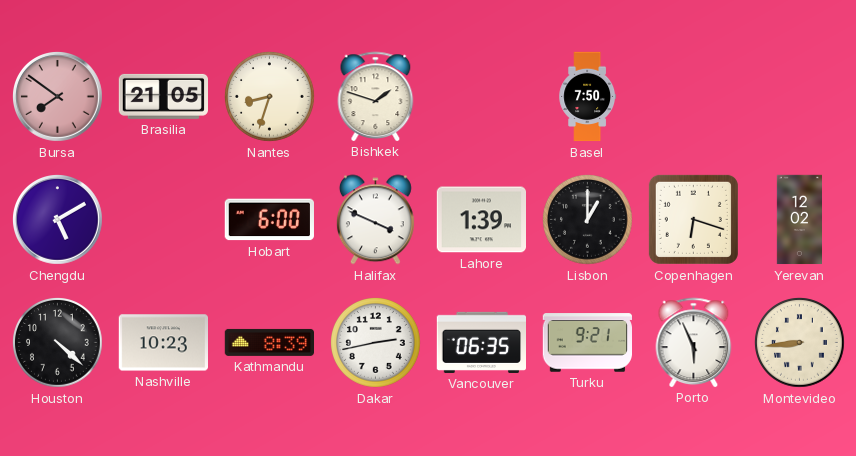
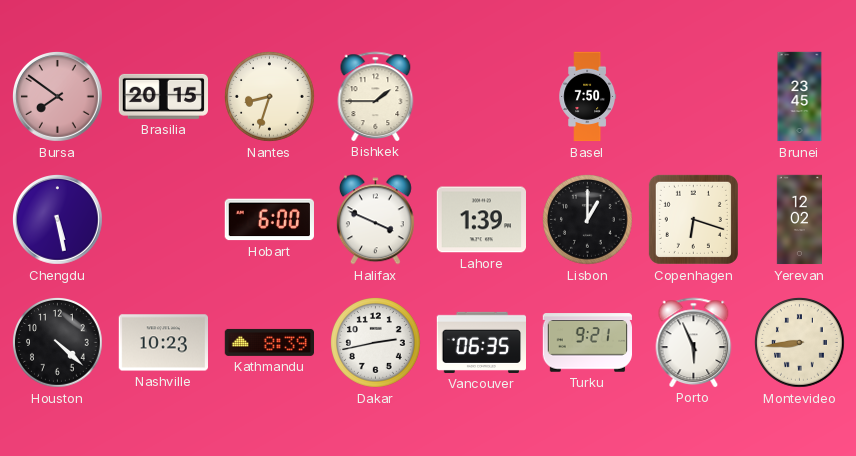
Brasilia: 21:05 -> 20:15 (163, 96)
Bishkek: 1:48 -> 1:45 (376, 96)
Brunei: none -> 23:45 (800, 97)
Chengdu: 5:10 -> 5:28 (58, 220)
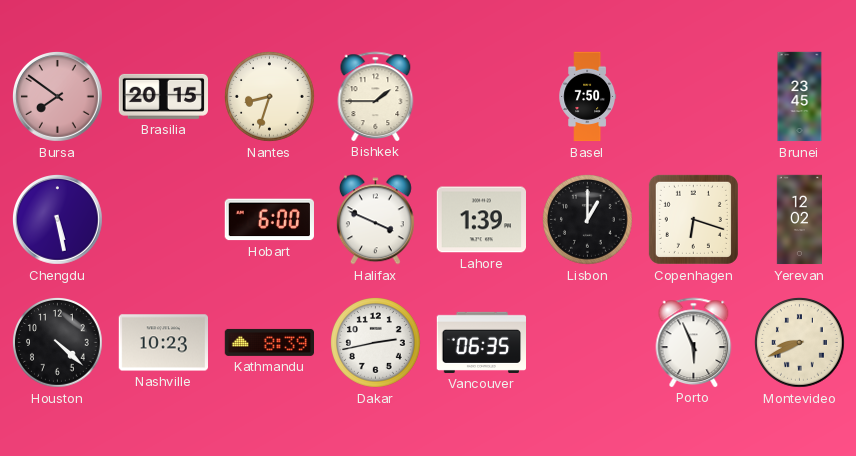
Turku: 9:21 -> none (587, 343)
Montevideo: 8:44 -> 8:41 (800, 343)
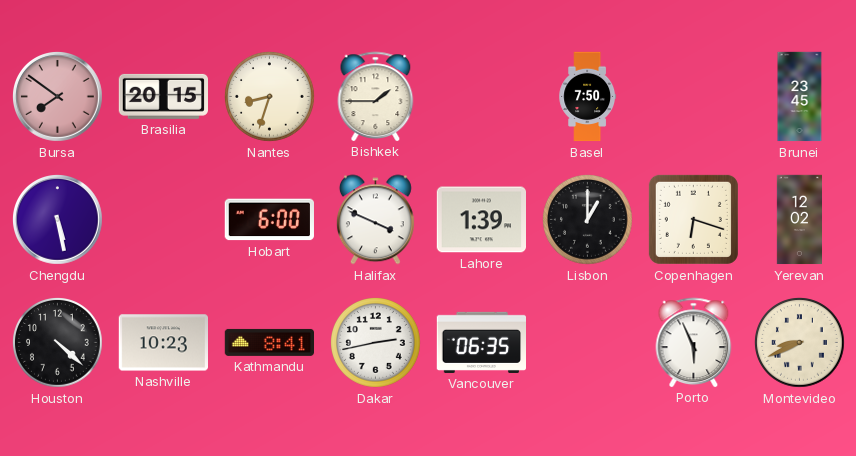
Kathmandu: 8:39 -> 8:41 (269, 342)
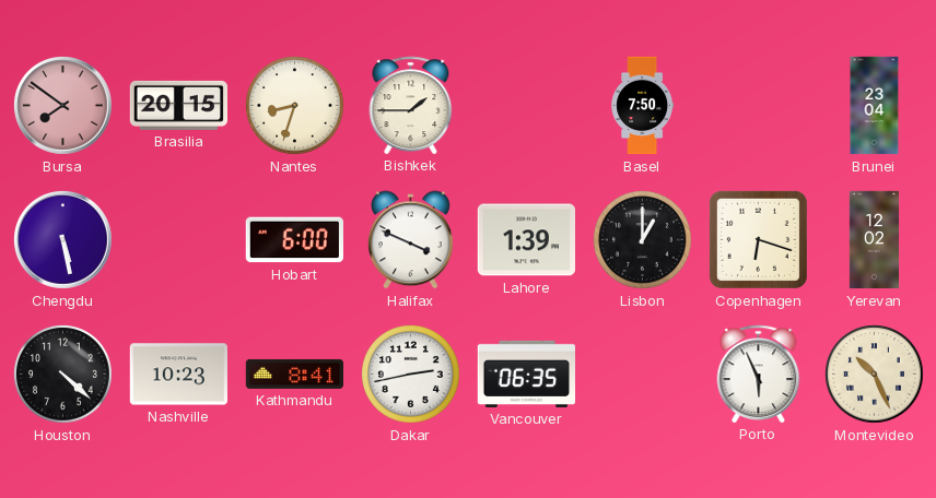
Brunei: 23:45 -> 23:04 (875, 106)
Montevideo: 8:41 -> 10:26 (875, 375)
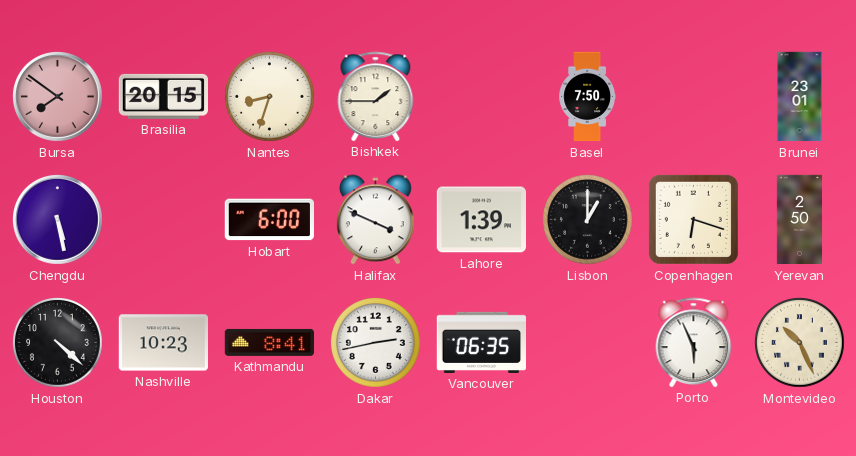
Brunei: 23:04 -> 23:01 (800, 97)
Yerevan: 12:02 -> 2:50 (799, 220)
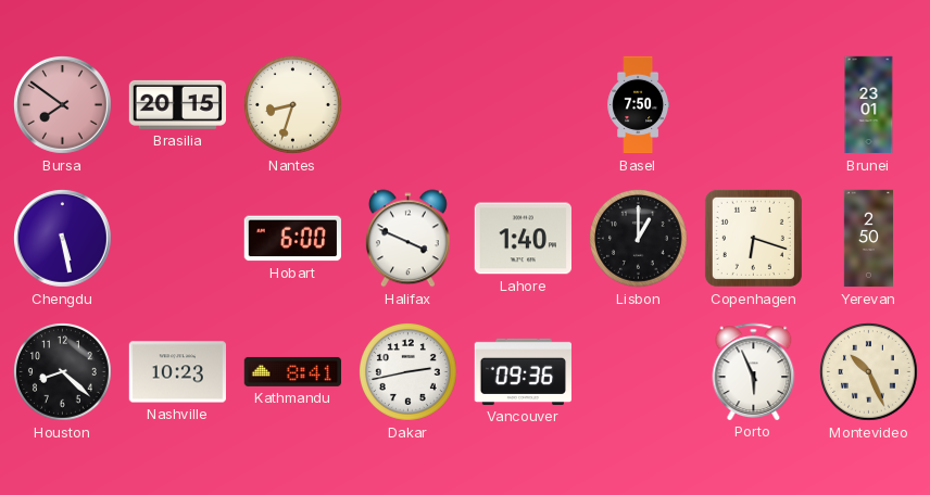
Bishkek: 1:45 -> none (376, 96)
Lahore: 1:39 -> 1:40 (523, 239)
Houston: 4:22 -> 8:22 (63, 372)
Vancouver: 06:35 -> 09:36 (524, 371)
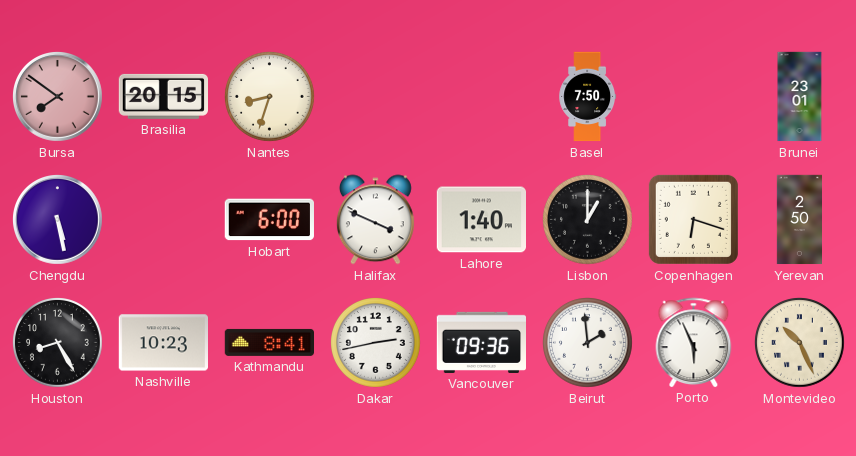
Houston: 8:22 -> 8:25 (58, 343)
Beirut: none -> 1:59 (588, 343)
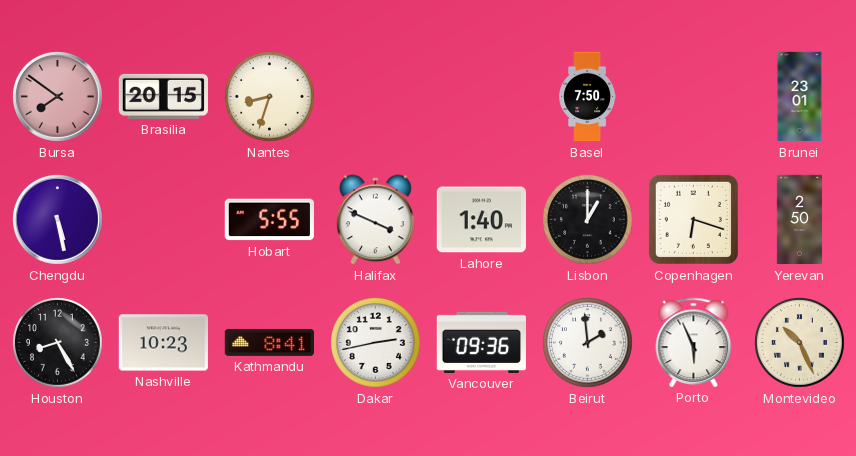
Hobart: 6:00 -> 5:55 (269, 220)
